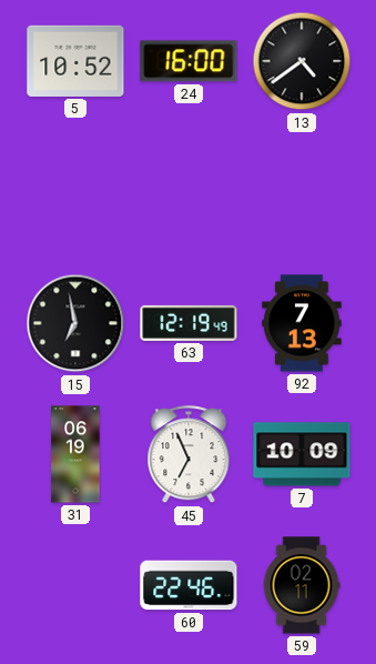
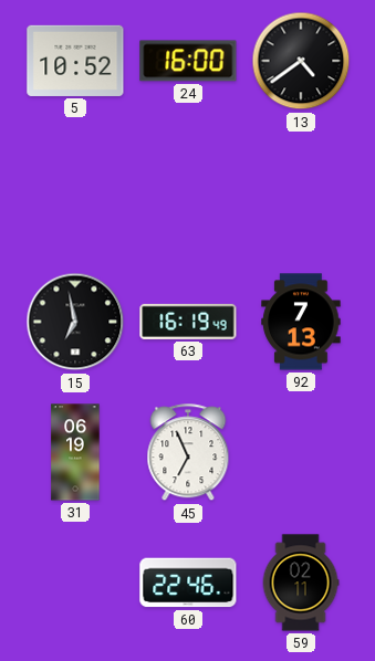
63: 12:19 -> 16:19 (188, 322)
7: 10:09 -> none (302, 454)
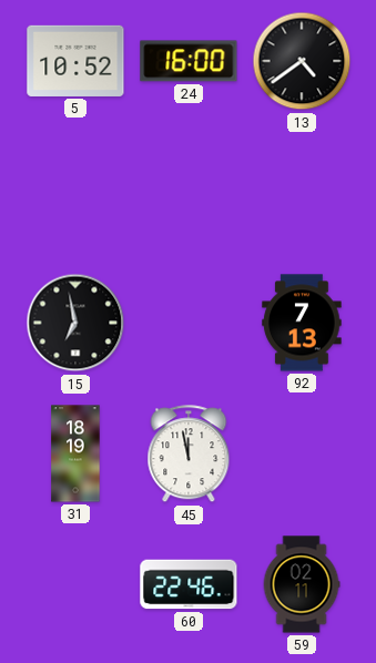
63: 16:19 -> none (188, 322)
31: 06:19 -> 18:19 (75, 453)
45: 6:56 -> 11:58 (189, 455)
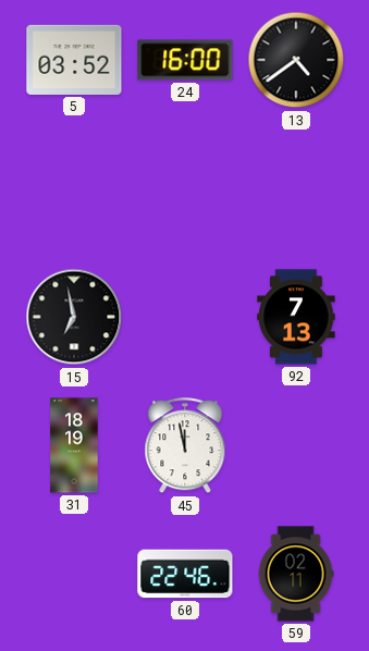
5: 10:52 -> 03:52 (74, 60)
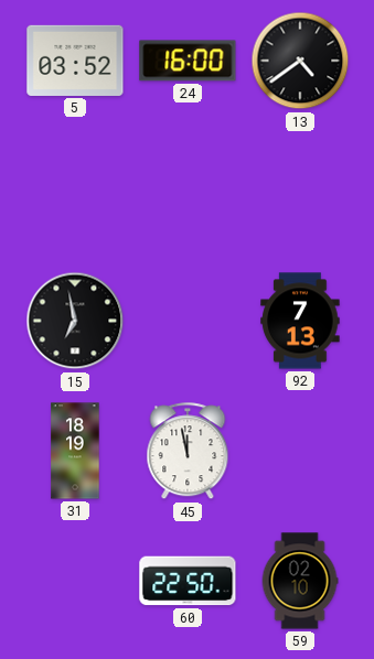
60: 22:46 -> 22:50 (188, 581)
59: 02:11 -> 02:10 (300, 581)
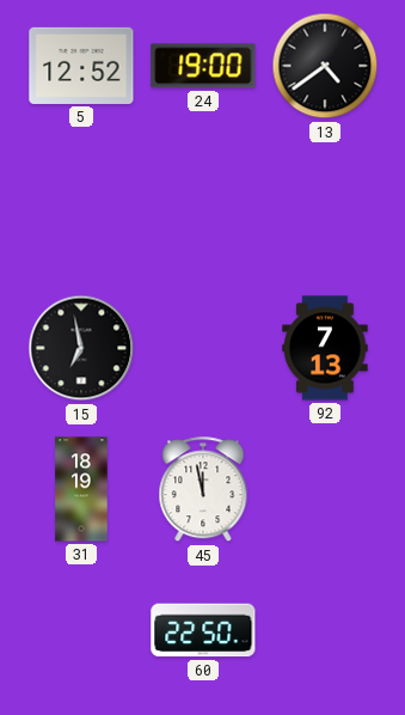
5: 03:52 -> 12:52 (81, 66)
24: 16:00 -> 19:00 (203, 66)
59: 02:10 -> none (300, 581)
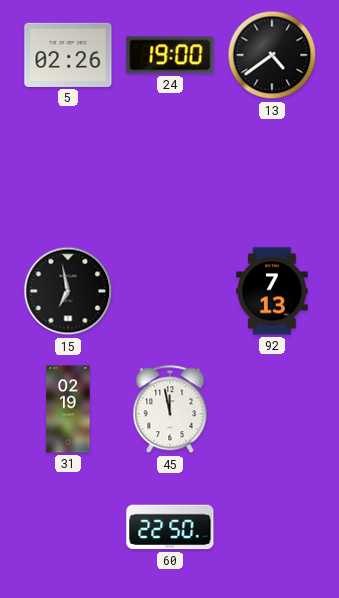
5: 12:52 -> 02:26 (68, 55)
31: 18:19 -> 02:19 (68, 409)
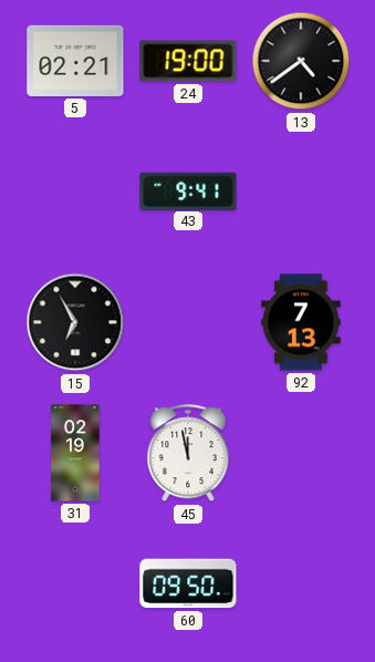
5: 02:26 -> 02:21 (75, 61)
43: none -> 9:41 (188, 190)
15: 6:58 -> 6:55 (75, 322)
60: 22:50 -> 09:50 (188, 583)
